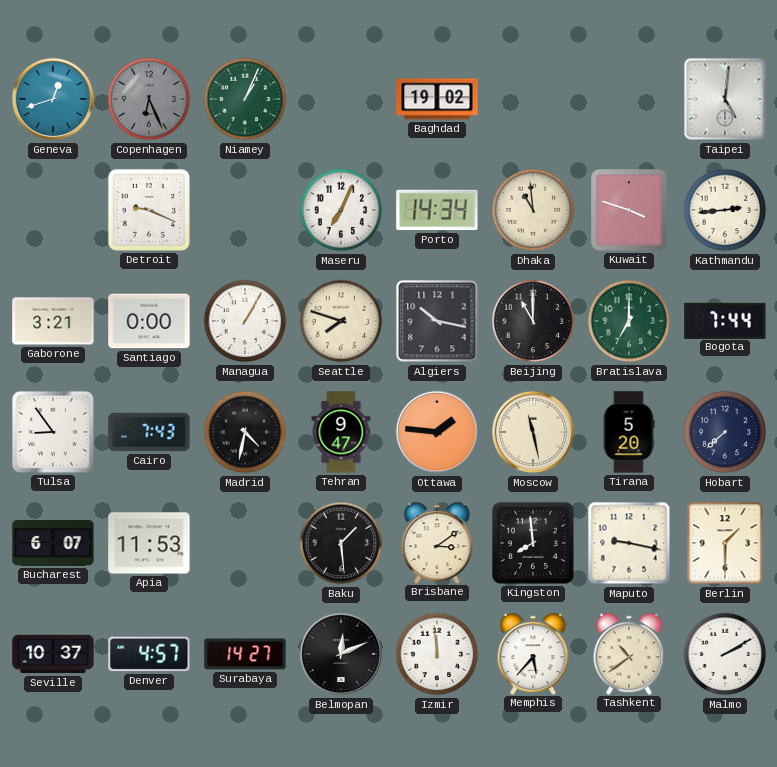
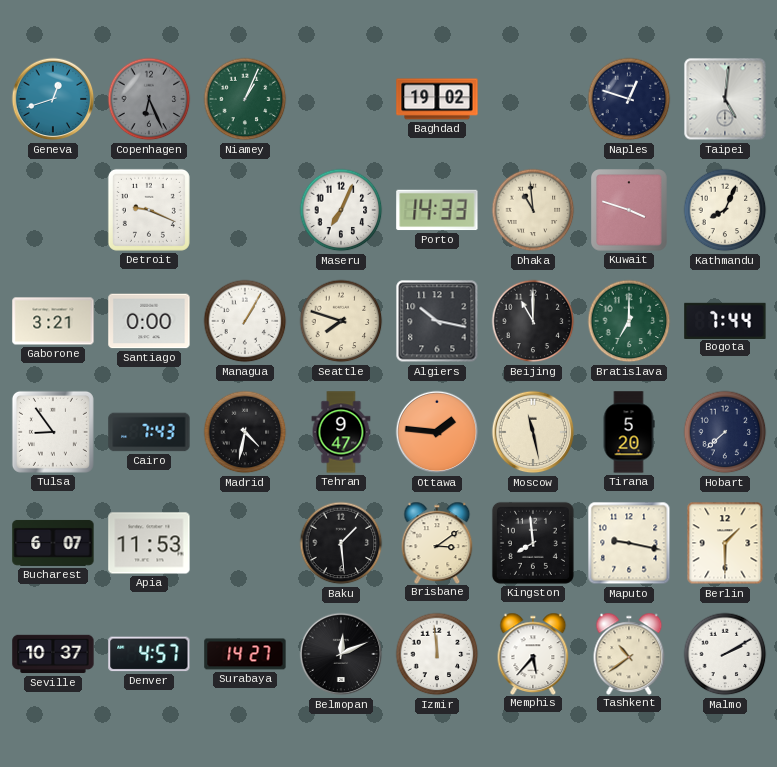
Naples: none -> 12:48 (629, 99)
Porto: 14:34 -> 14:33 (437, 210)
Kathmandu: 2:44 -> 8:04 (725, 210)
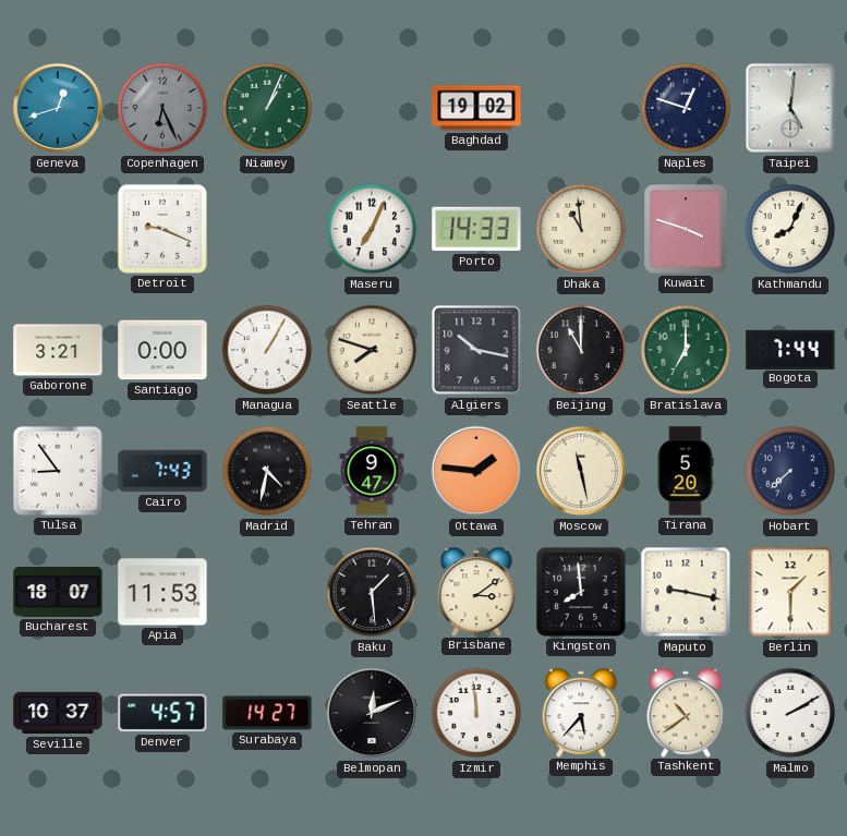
Bucharest: 6:07 -> 18:07 (58, 592)
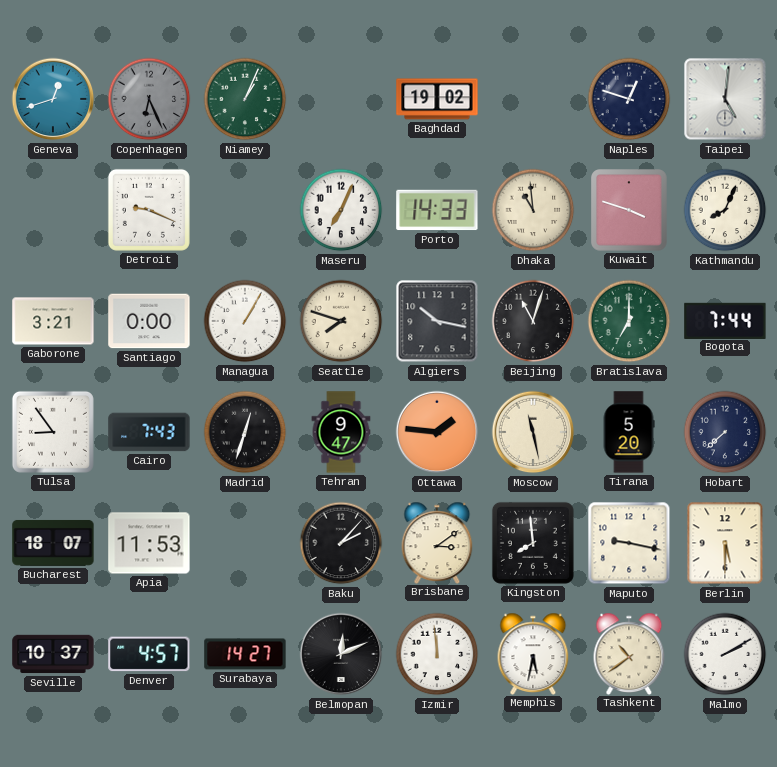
Beijing: 11:00 -> 11:03 (533, 321)
Madrid: 4:32 -> 12:33 (245, 432)
Baku: 1:29 -> 2:07 (341, 543)
Berlin: 1:30 -> 5:30 (725, 543)
Memphis: 5:37 -> 5:32 (533, 653)
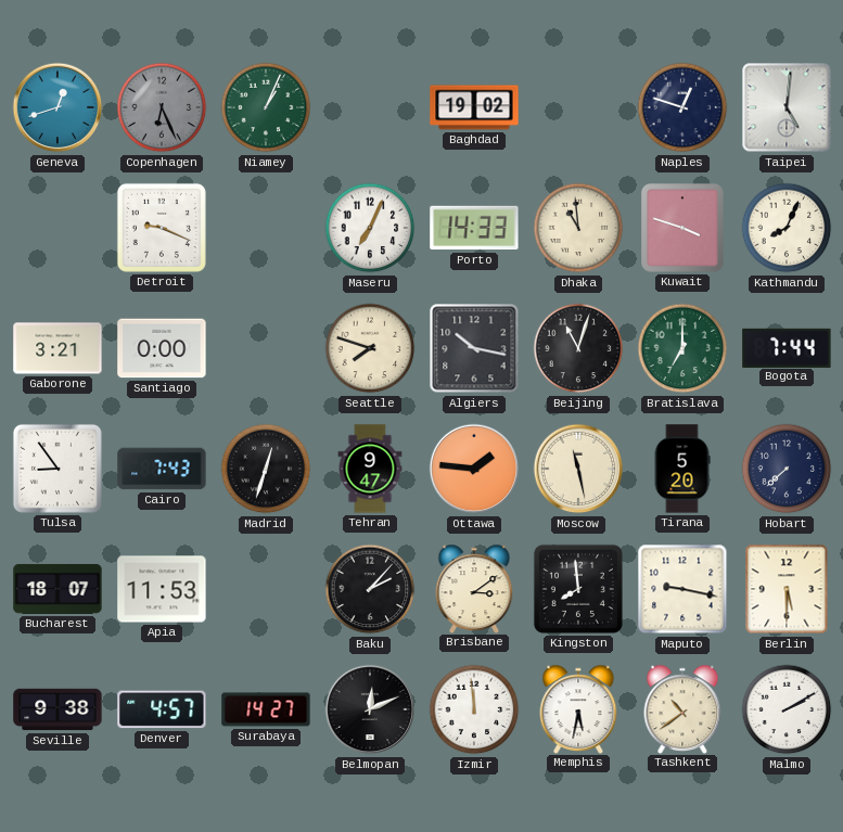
Managua: 1:05 -> none (245, 321)
Seville: 10:37 -> 9:38 (58, 709)
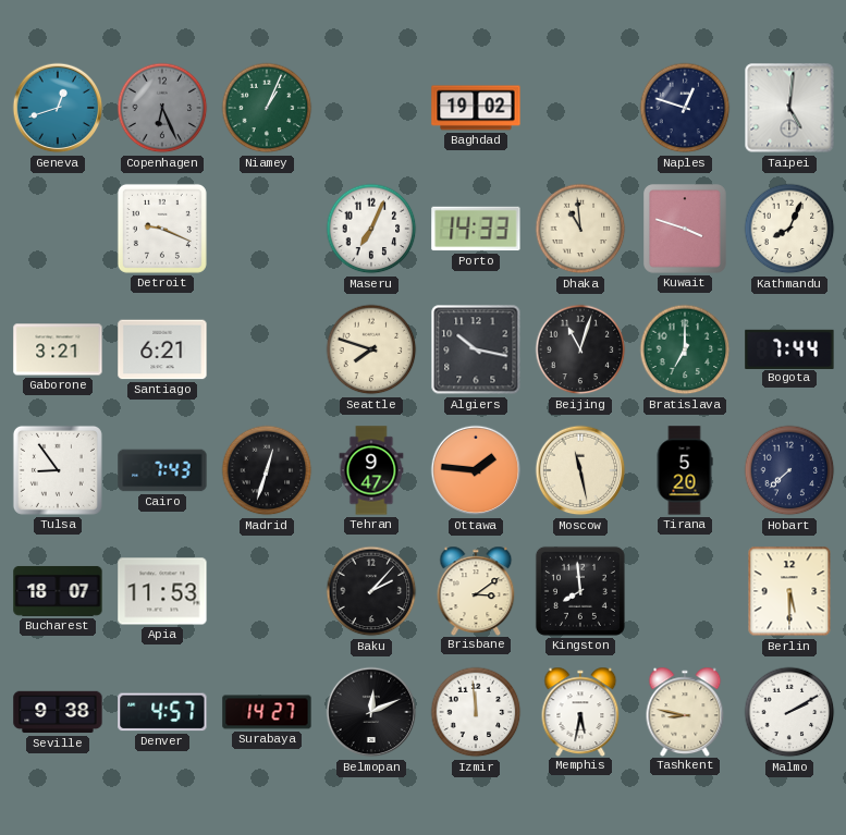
Santiago: 0:00 -> 6:21 (162, 349)
Maputo: 9:17 -> none (682, 589)
Tashkent: 10:39 -> 8:47 (685, 711)
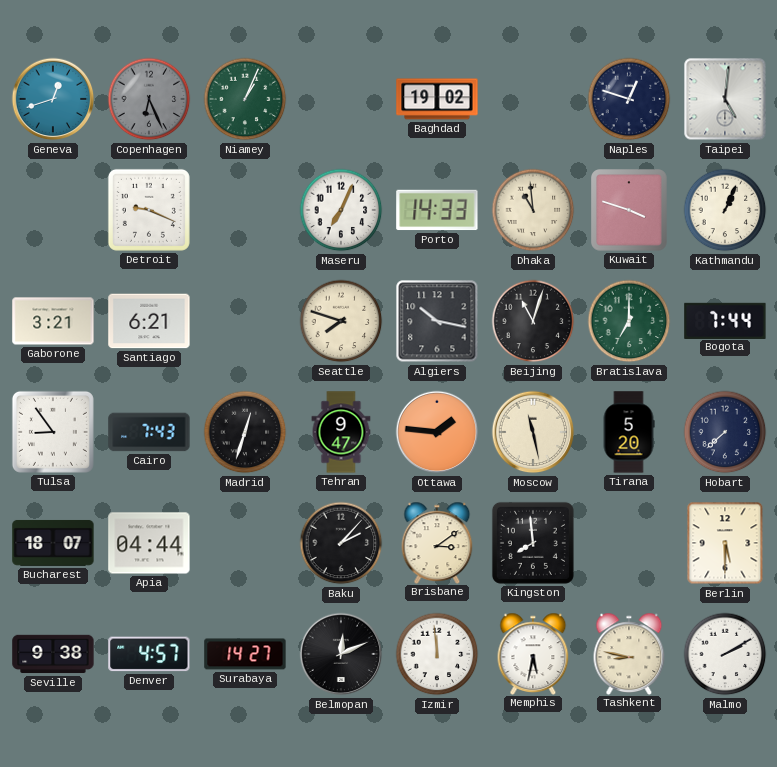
Kathmandu: 8:04 -> 1:04 (725, 210)
Apia: 11:53 -> 04:44 (149, 543)
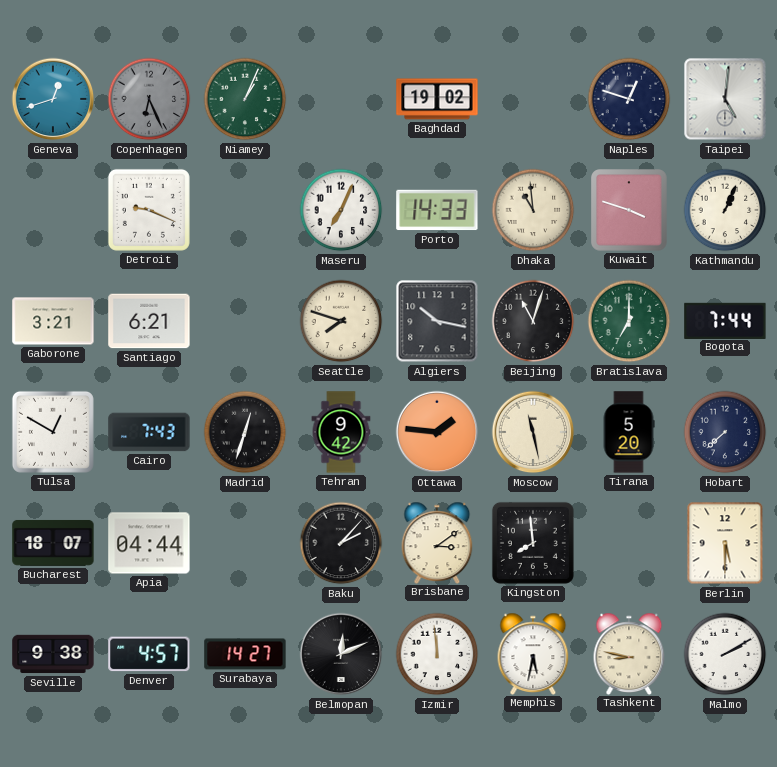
Tulsa: 8:54 -> 12:50 (53, 432)
Tehran: 9:47 -> 9:42 (341, 432)
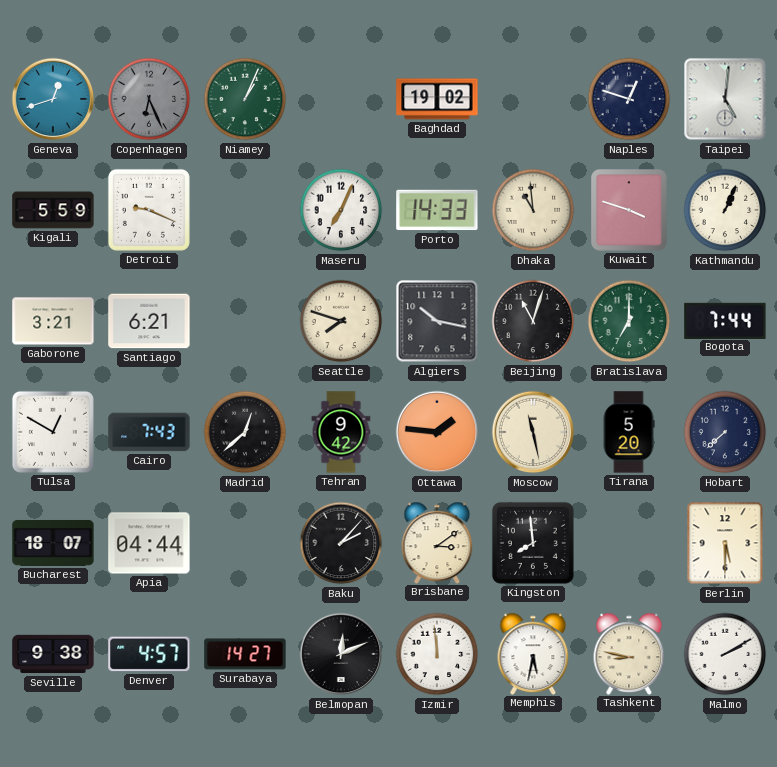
Kigali: none -> 5:59 (53, 210)
Madrid: 12:33 -> 12:38 (245, 432)
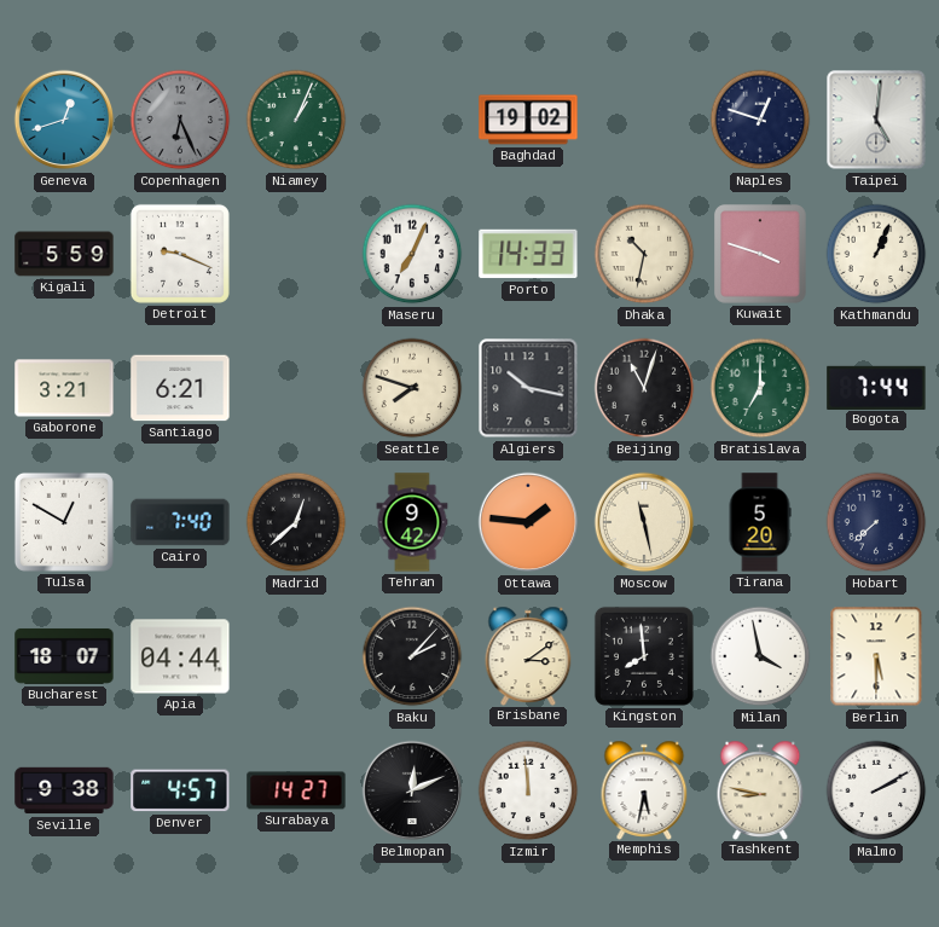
Dhaka: 10:59 -> 10:32 (644, 254)
Cairo: 7:43 -> 7:40 (180, 522)
Milan: none -> 3:58 (760, 656)
